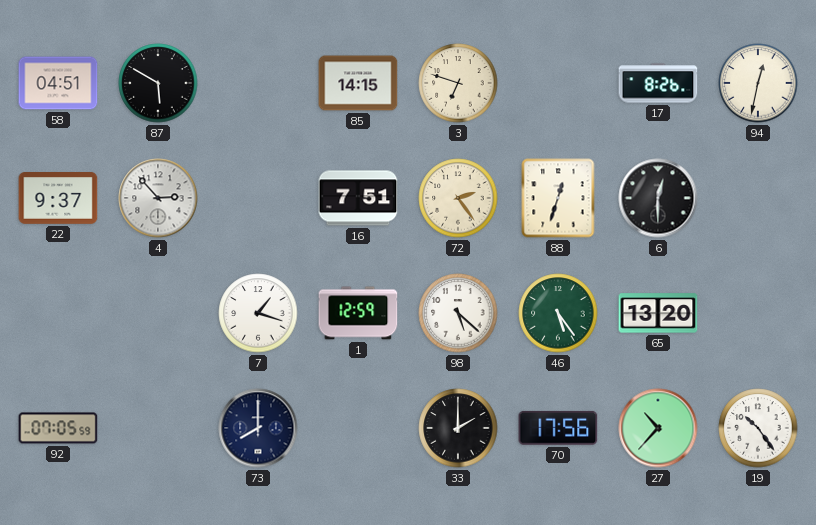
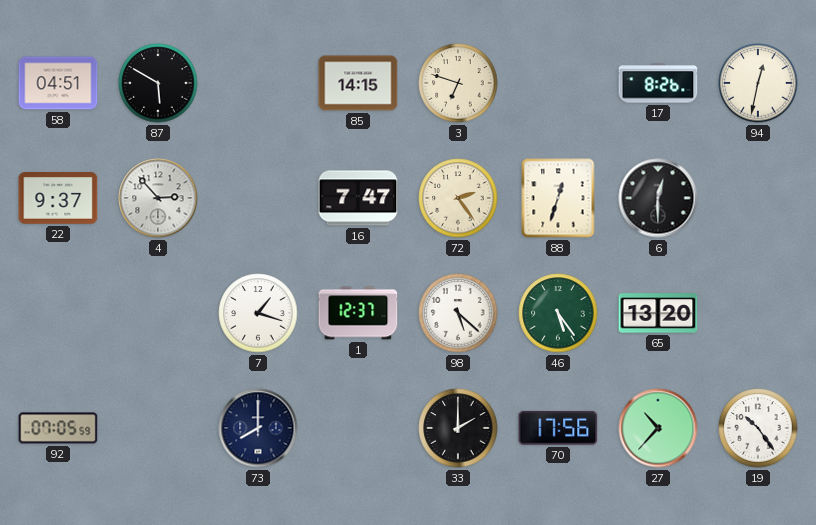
16: 7:51 -> 7:47 (358, 198)
1: 12:59 -> 12:37 (358, 313)
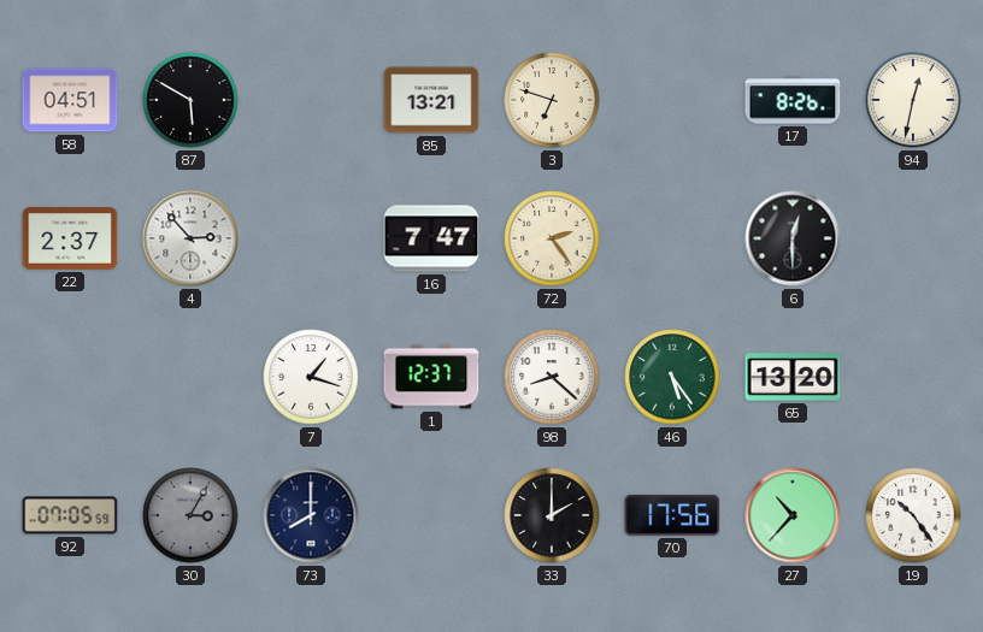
85: 14:15 -> 13:21 (431, 100)
22: 9:37 -> 2:37 (70, 238)
88: 12:33 -> none (558, 198)
98: 5:22 -> 8:22 (552, 377)
30: none -> 3:05 (190, 515)
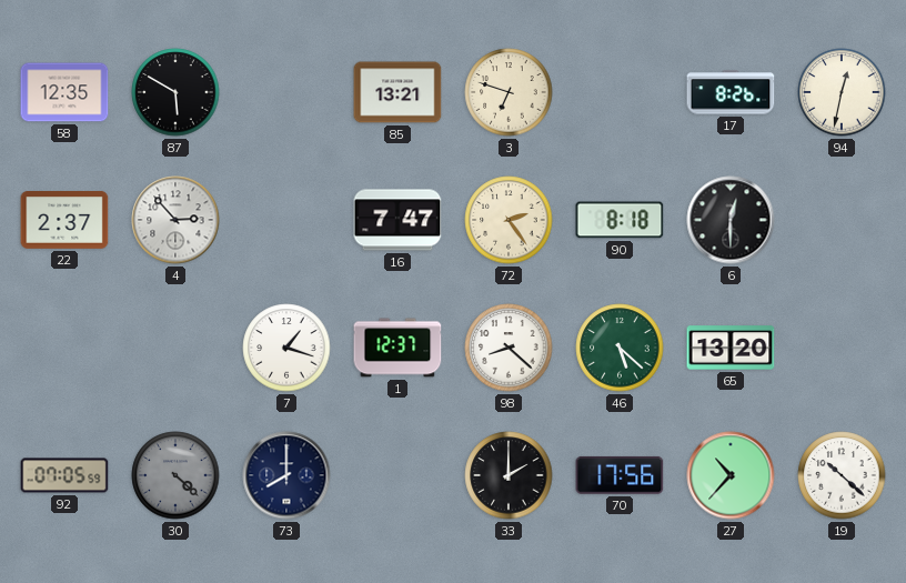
58: 04:51 -> 12:35 (64, 92)
90: none -> 8:18 (620, 220)
46: 5:24 -> 5:22 (620, 348)
30: 3:05 -> 4:22 (175, 475)
19: 10:24 -> 10:22 (842, 475)
